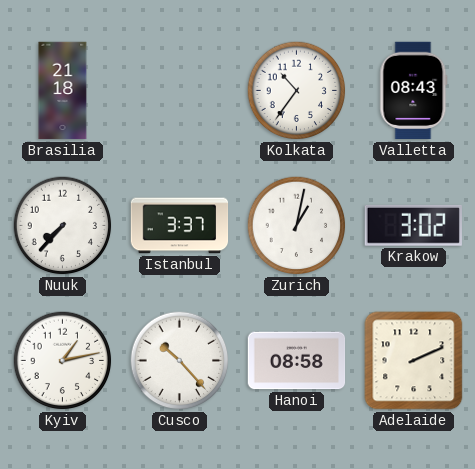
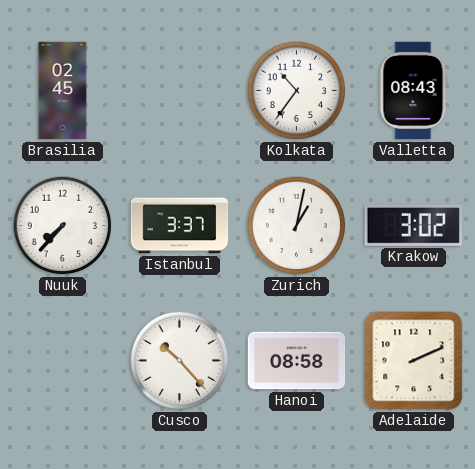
Brasilia: 21:18 -> 02:45 (63, 91)
Kyiv: 1:13 -> none (63, 361)
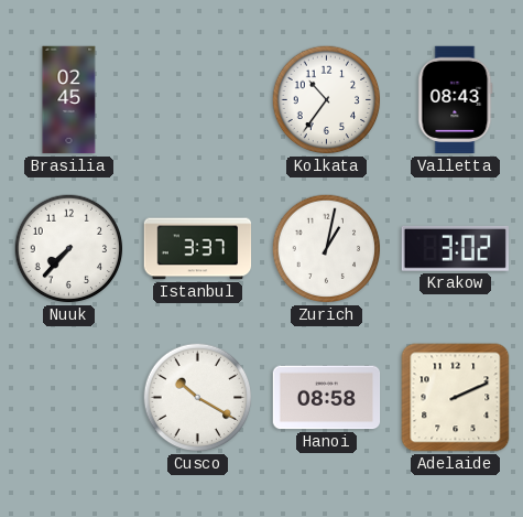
Cusco: 10:23 -> 10:20 (198, 398)
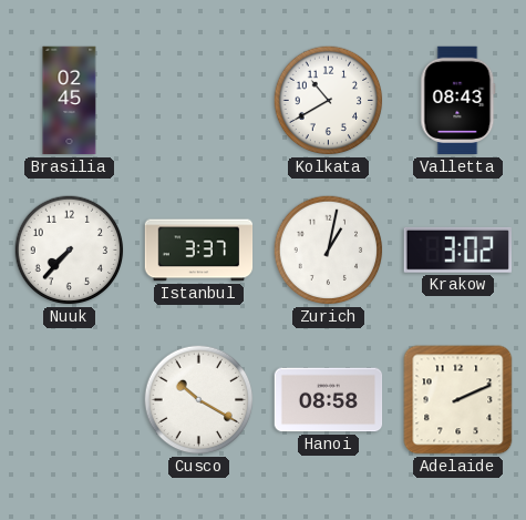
Kolkata: 10:36 -> 10:40 (329, 101)
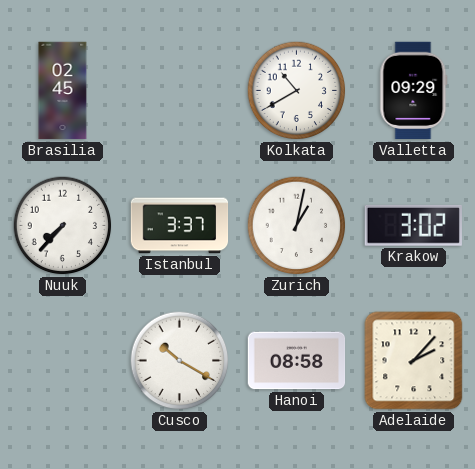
Valletta: 08:43 -> 09:29 (414, 91)
Adelaide: 2:11 -> 2:07 (414, 361)
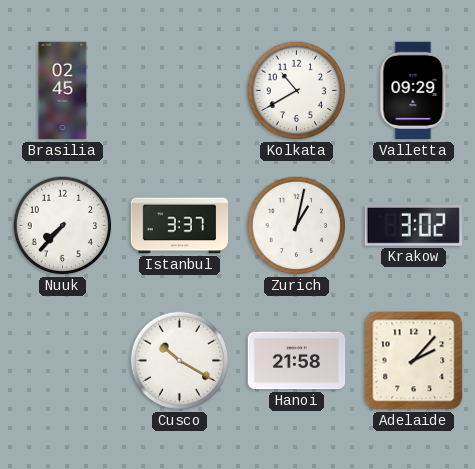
Hanoi: 08:58 -> 21:58 (297, 361)
